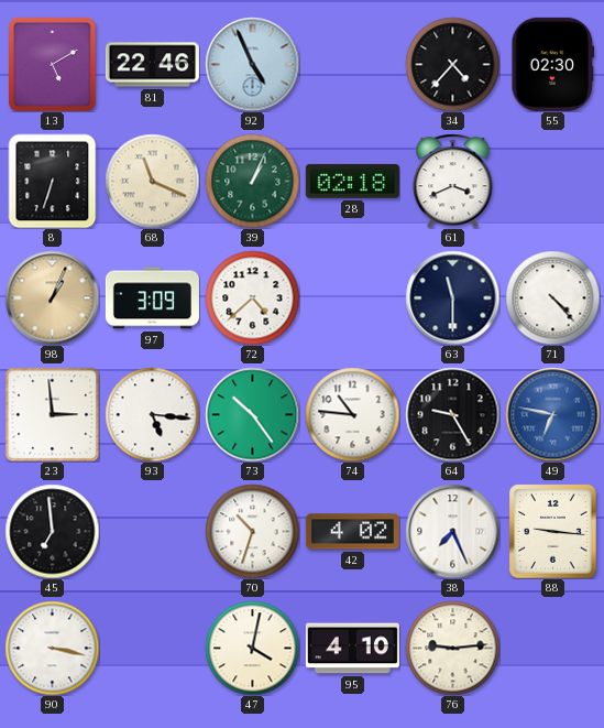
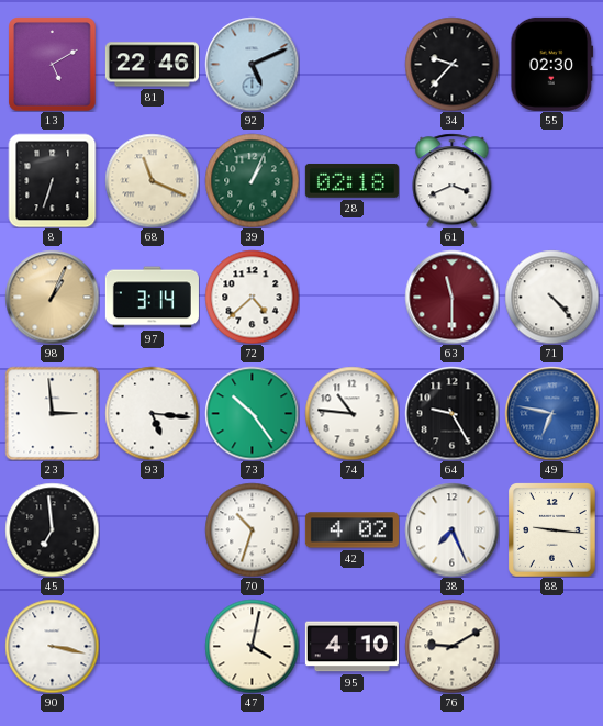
92: 4:56 -> 5:11 (252, 64)
34: 4:37 -> 9:37 (451, 64)
97: 3:09 -> 3:14 (152, 298)
63 dial: navy -> burgundy (451, 297)
76: 9:14 -> 9:10 (451, 646)
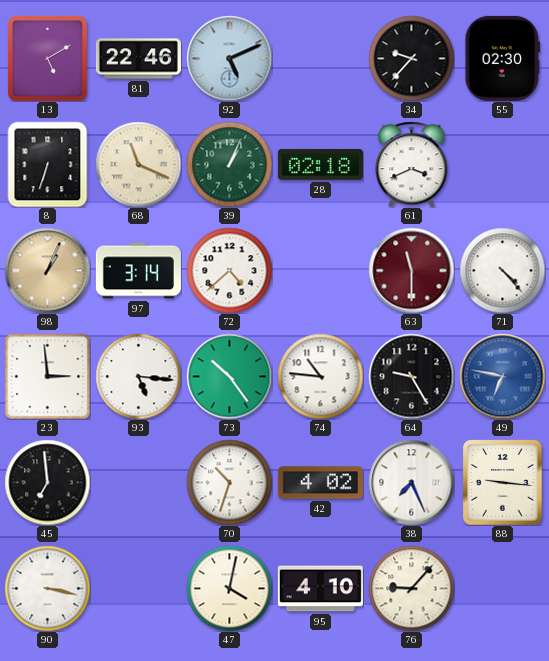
76: 9:10 -> 9:07 (411, 588)
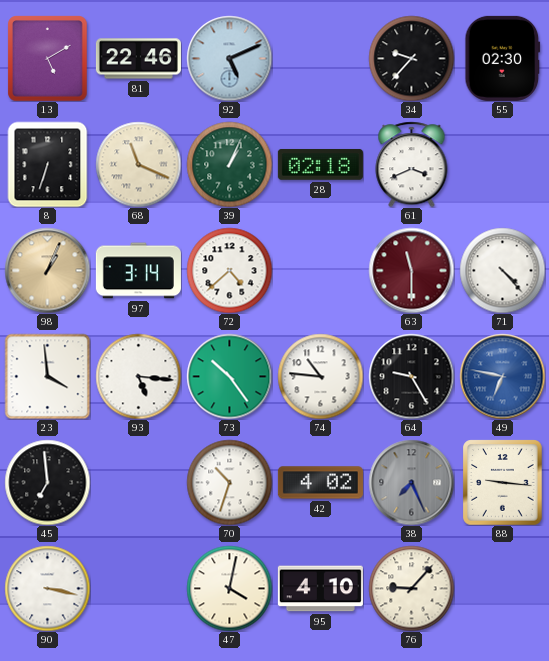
23: 2:59 -> 3:59 (47, 376)
38 dial: white -> grey (411, 482)
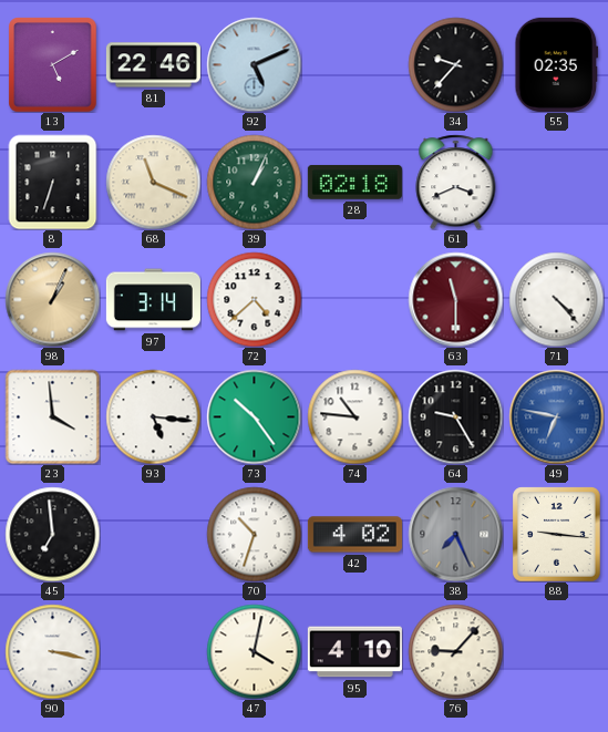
55: 02:30 -> 02:35 (557, 64)
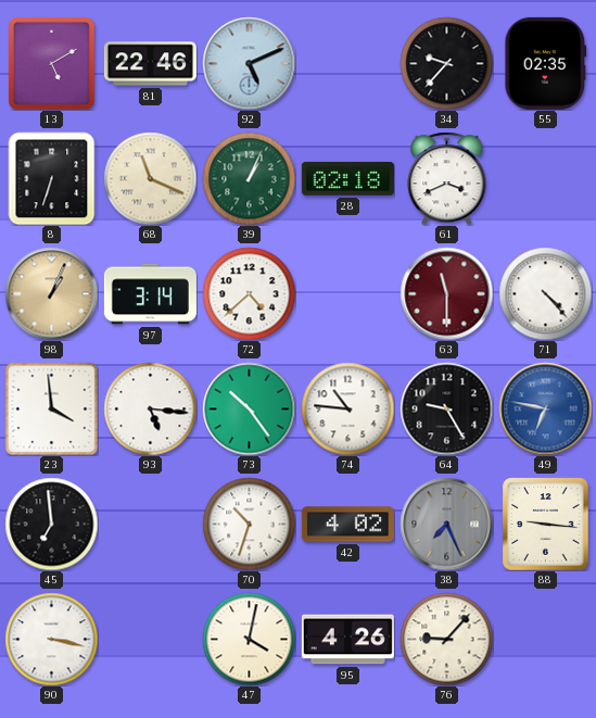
95: 4:10 -> 4:26 (347, 640)
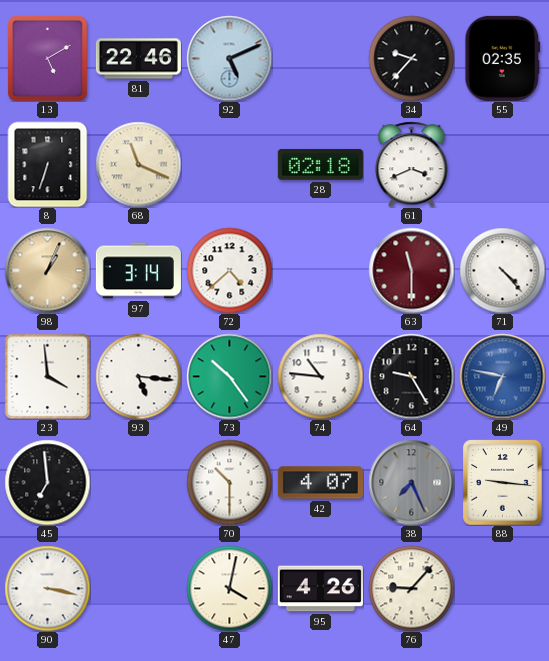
39: 1:04 -> none (249, 178)
70: 10:33 -> 10:30 (229, 482)
42: 4:02 -> 4:07 (320, 483)
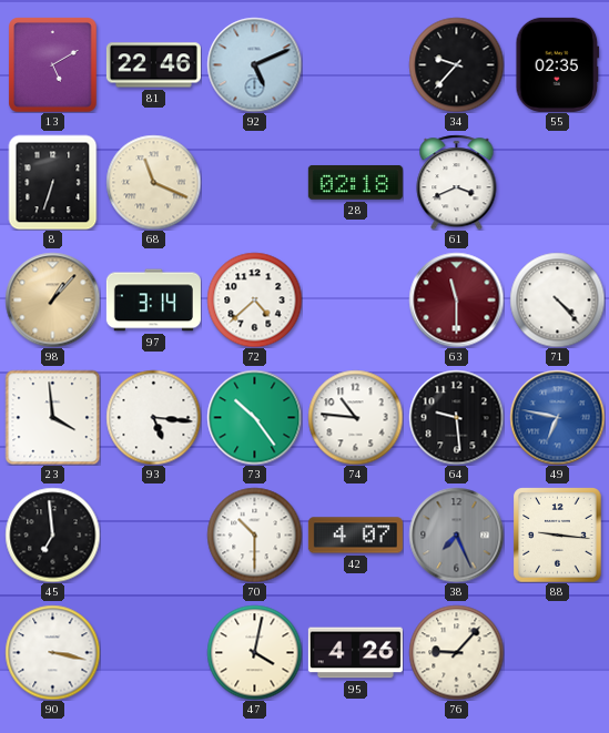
98: 1:04 -> 1:07 (52, 299)
64: 9:25 -> 9:29 (456, 417)
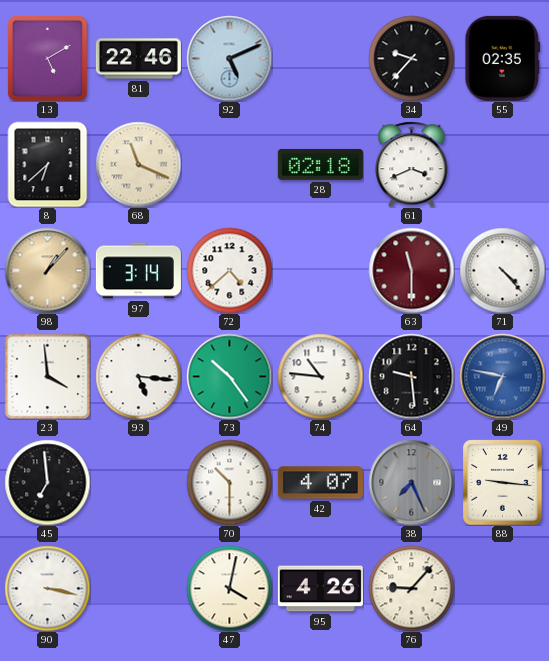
8: 6:33 -> 6:38 (48, 164)
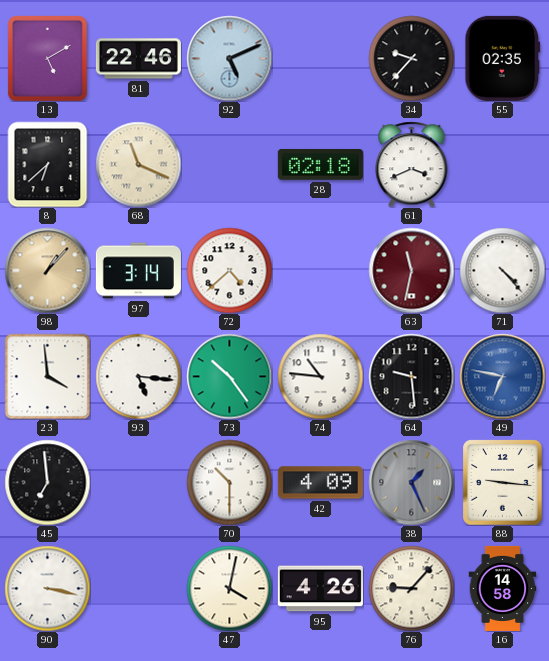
63: 11:30 -> 11:32 (411, 270)
42: 4:07 -> 4:09 (320, 483)
38: 7:26 -> 1:26 (411, 482)
16: none -> 14:58 (503, 588)
